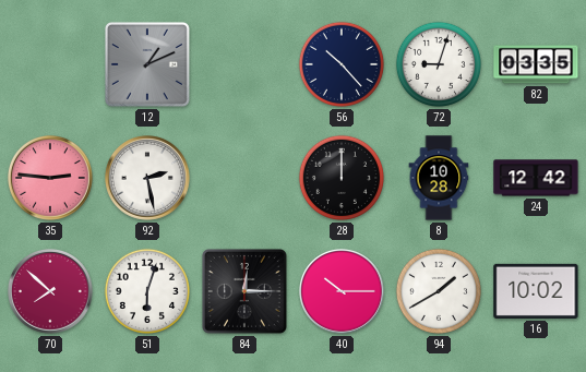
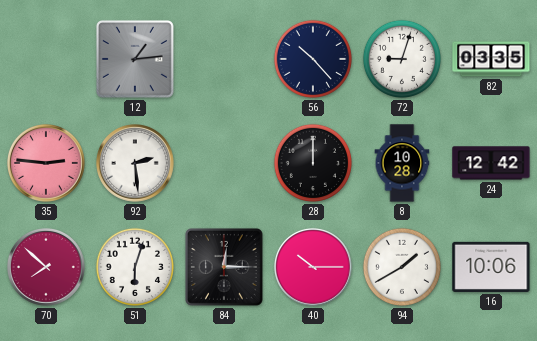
12: 1:11 -> 1:14 (135, 59)
92: 2:28 -> 2:29 (136, 164)
16: 10:02 -> 10:06 (491, 267)
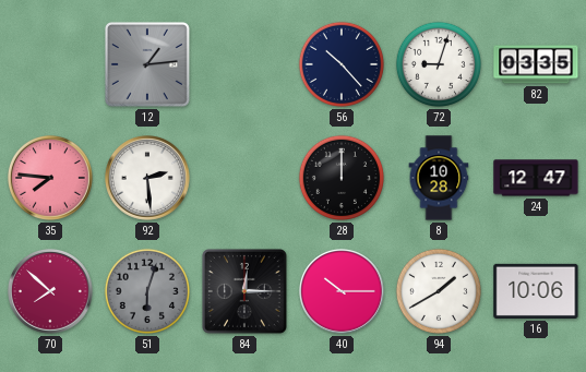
35: 2:46 -> 7:46 (51, 179)
24: 12:42 -> 12:47 (536, 178)
51 dial: white -> grey (147, 291)
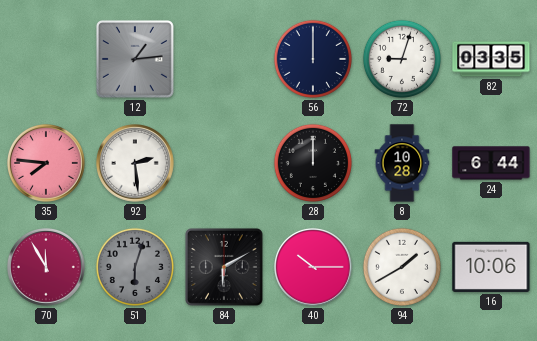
56: 10:23 -> 12:00 (313, 59)
24: 12:47 -> 6:44 (491, 163)
70: 7:52 -> 11:55 (47, 268)
84: 12:15 -> 6:10 (224, 267)
